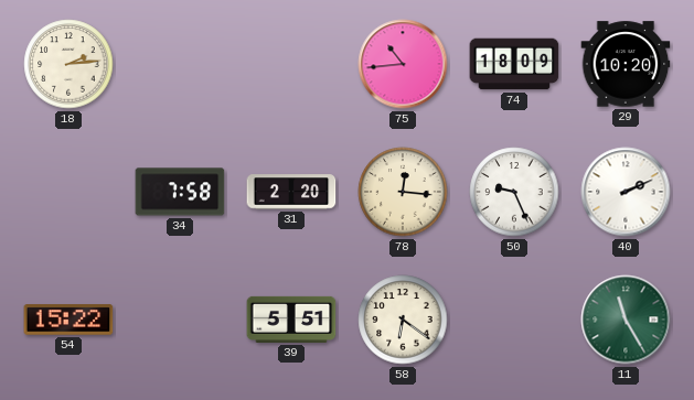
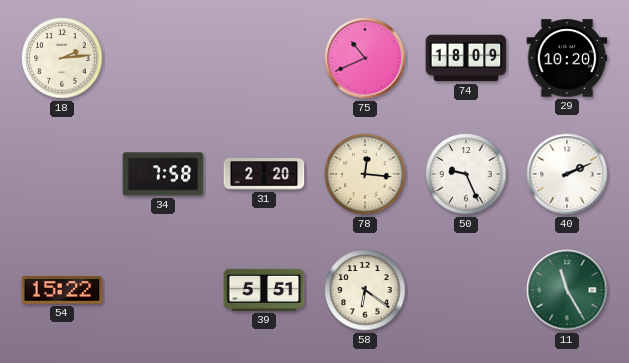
75: 10:44 -> 10:41 (365, 58)
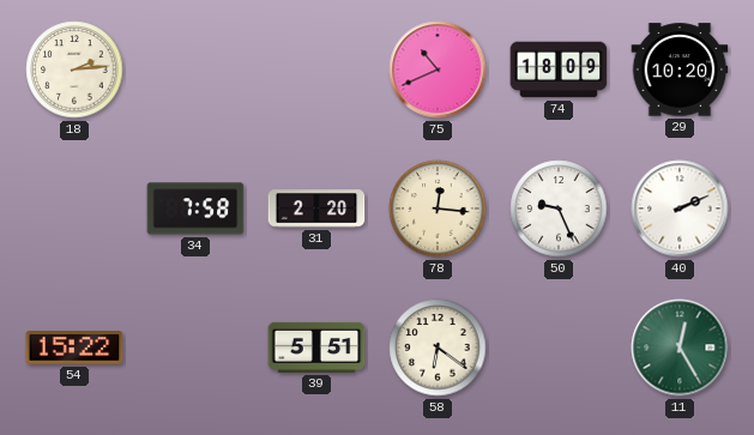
11: 11:25 -> 12:25 (680, 348)
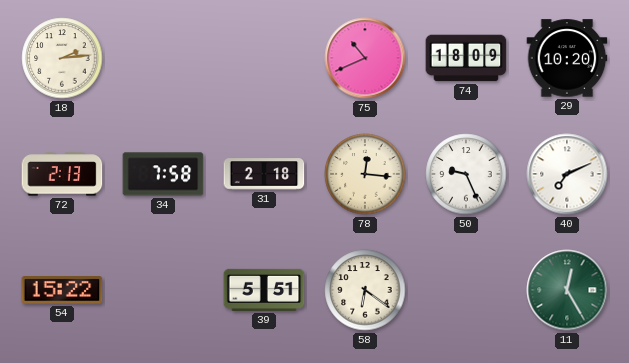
72: none -> 2:13 (62, 174)
31: 2:20 -> 2:18 (264, 174)
40: 2:11 -> 7:11 (567, 174)
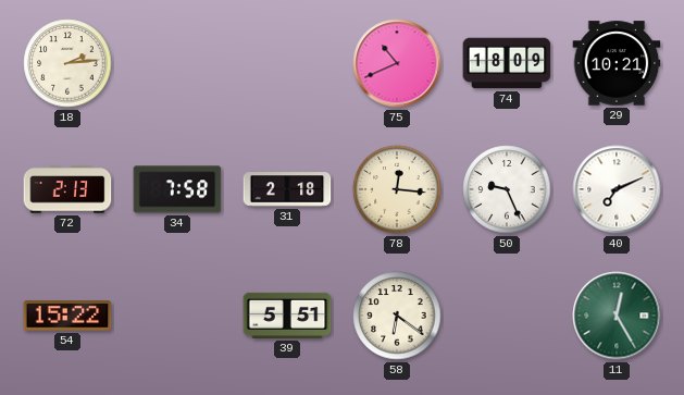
29: 10:20 -> 10:21 (617, 63)
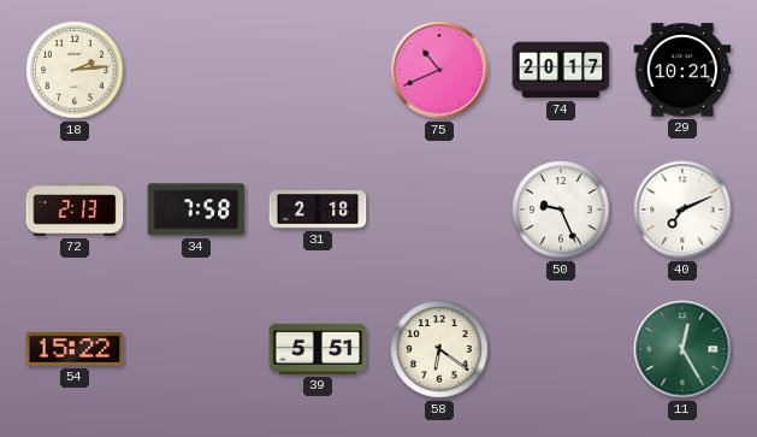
74: 18:09 -> 20:17 (561, 70)
78: 12:16 -> none (397, 189)
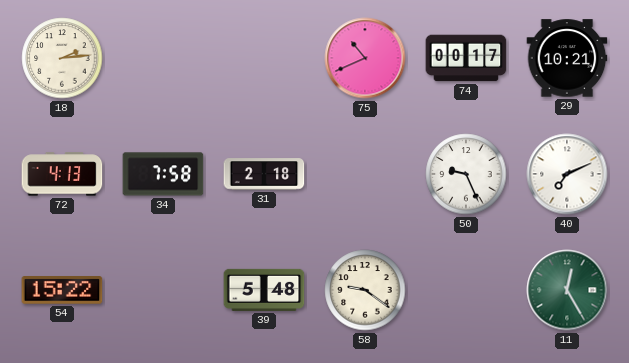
74: 20:17 -> 00:17 (466, 58)
72: 2:13 -> 4:13 (62, 174)
39: 5:51 -> 5:48 (264, 290)
58: 6:21 -> 9:21 (365, 290)
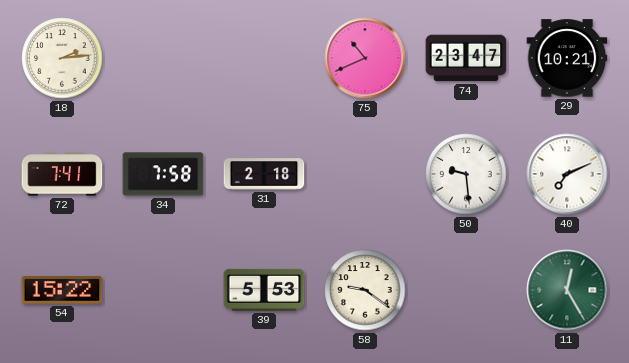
74: 00:17 -> 23:47 (466, 58)
72: 4:13 -> 7:41 (62, 174)
50: 9:26 -> 9:29 (466, 174)
39: 5:48 -> 5:53 (264, 290)
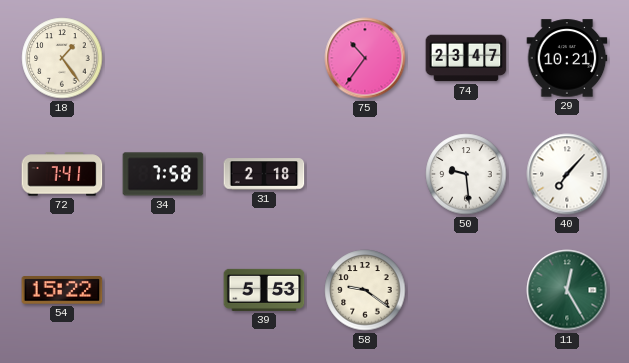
18: 2:14 -> 1:24 (62, 58)
75: 10:41 -> 10:36 (365, 58)
40: 7:11 -> 7:07 (567, 174)
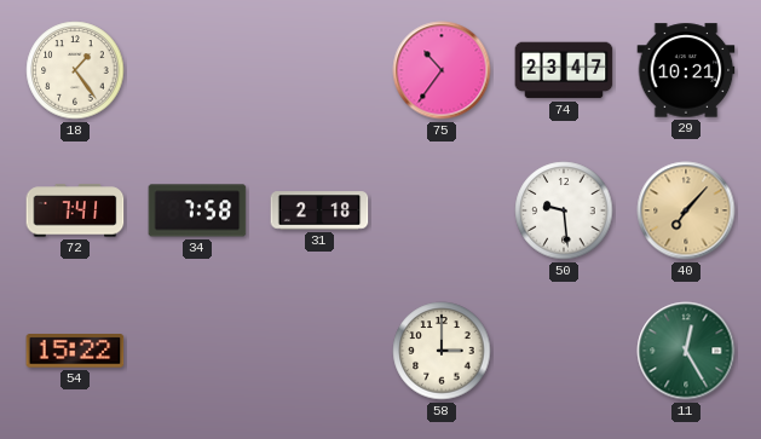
40 dial: white -> champagne (686, 210)
39: 5:53 -> none (264, 290)
58: 9:21 -> 3:00 (442, 351)
